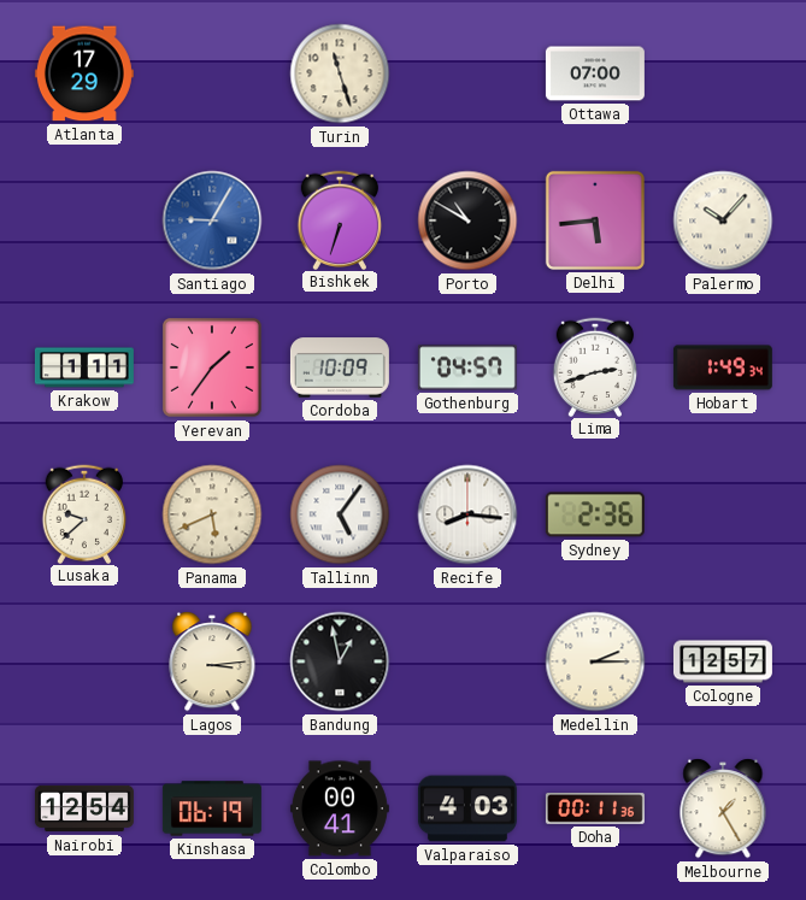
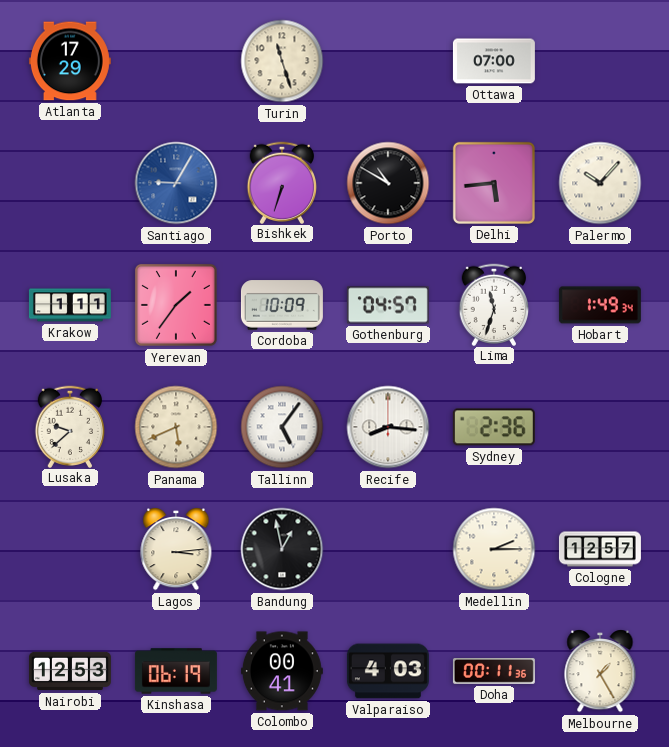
Lima: 2:42 -> 11:33 (494, 304)
Nairobi: 12:54 -> 12:53 (70, 671)
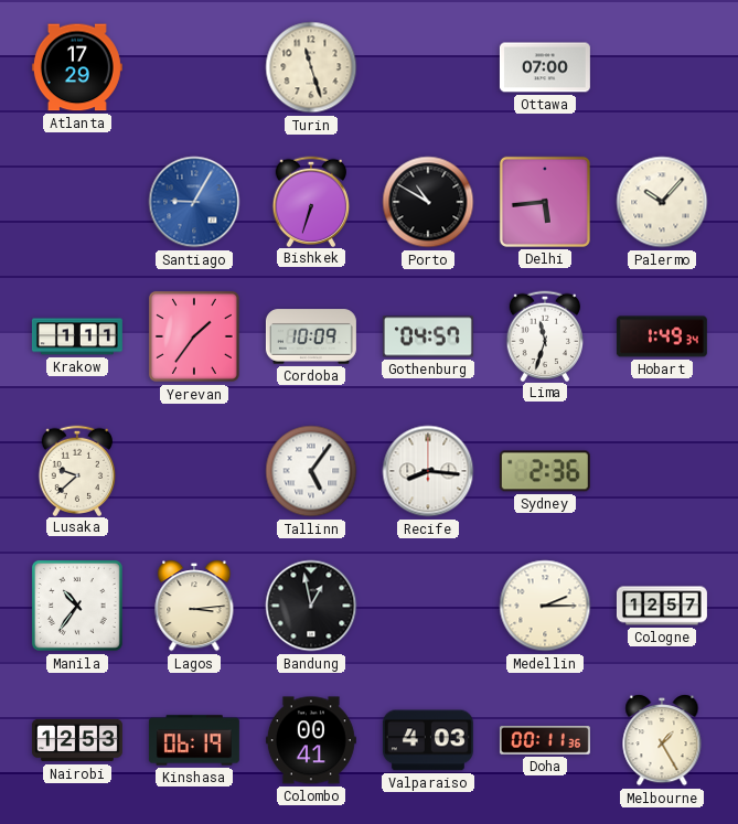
Panama: 5:41 -> none (176, 427)
Manila: none -> 10:36 (77, 606)
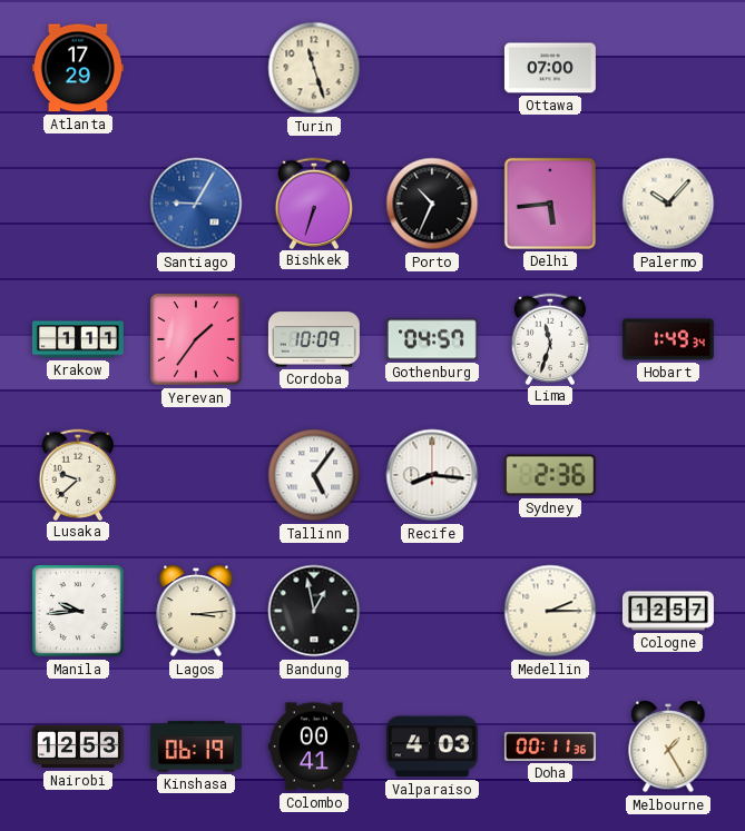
Porto: 10:50 -> 10:34 (432, 204)
Manila: 10:36 -> 9:44 (78, 611)
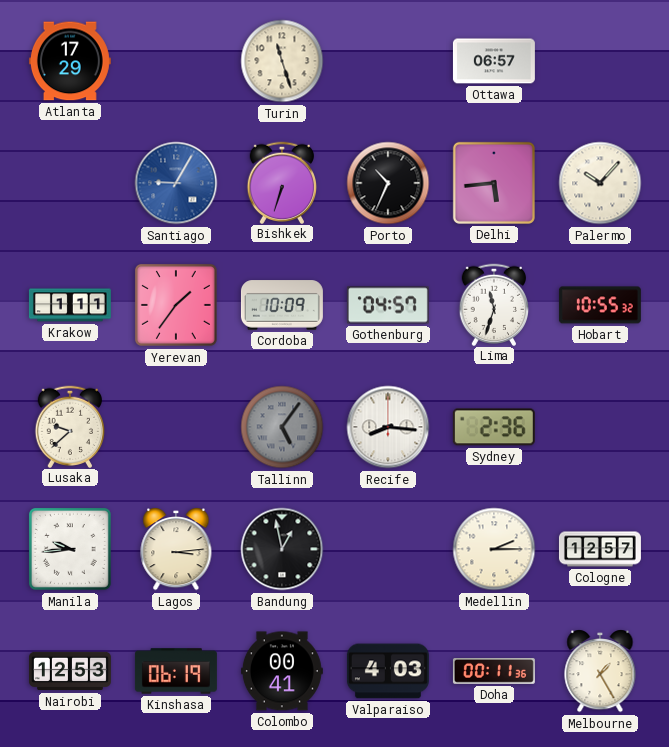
Ottawa: 07:00 -> 06:57 (494, 61)
Hobart: 1:49 -> 10:55 (600, 305)
Tallinn dial: white -> grey (282, 427)
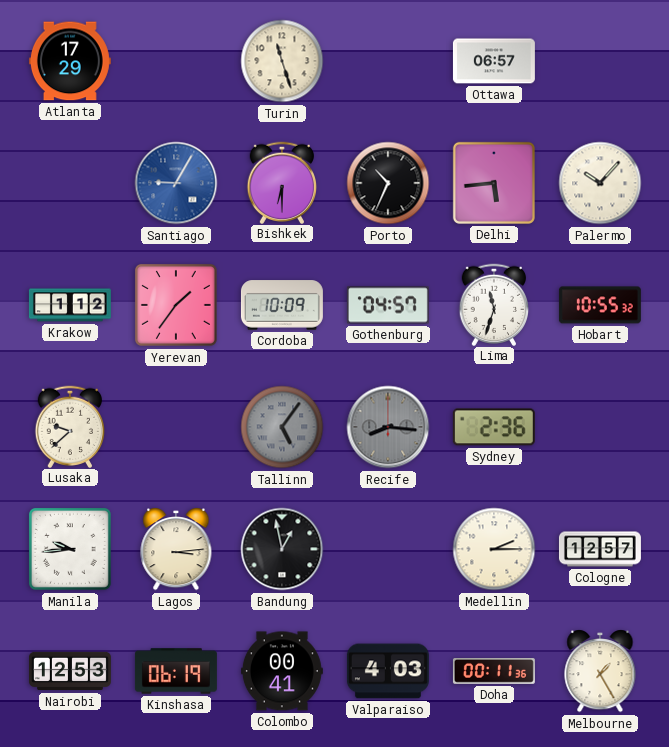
Bishkek: 6:33 -> 6:30 (282, 182)
Krakow: 1:11 -> 1:12 (70, 305)
Recife dial: white -> grey (388, 427)
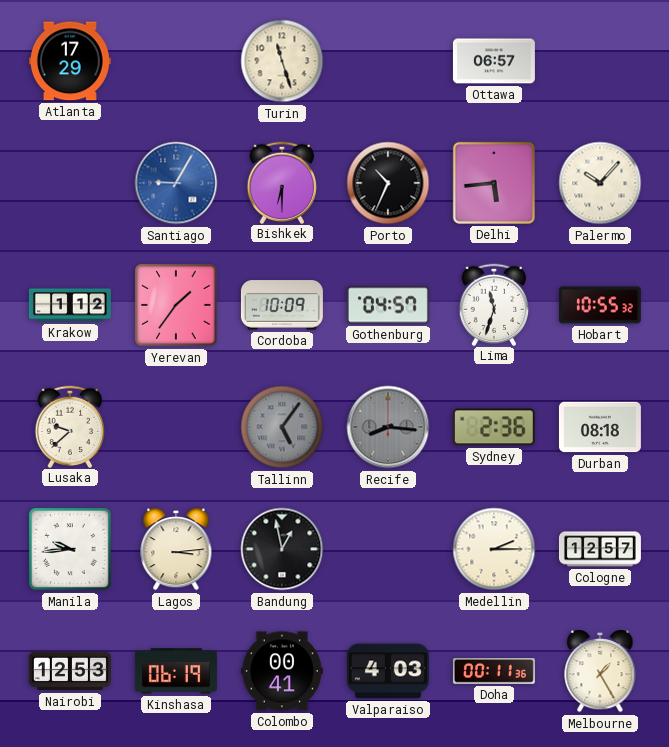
Durban: none -> 08:18 (600, 427)
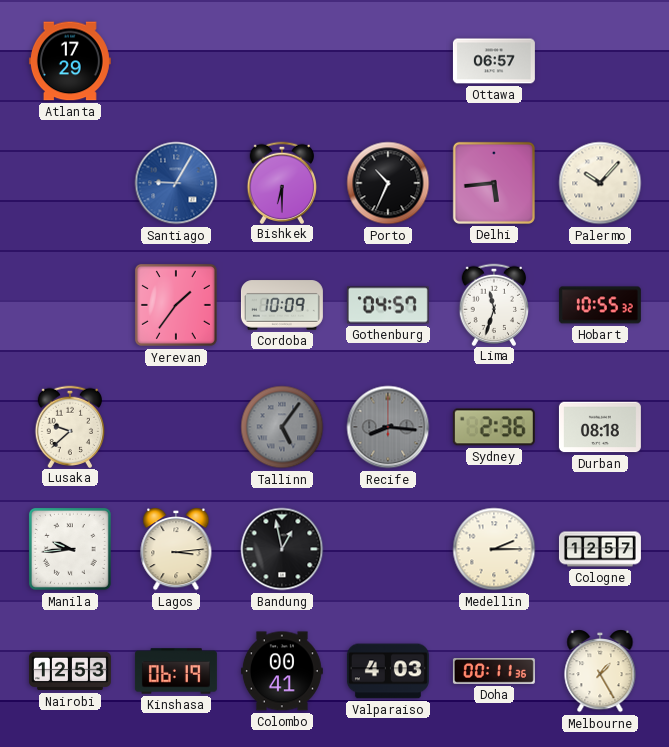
Turin: 11:27 -> none (282, 61)
Krakow: 1:12 -> none (70, 305)
